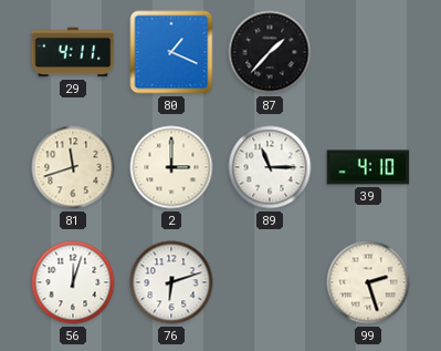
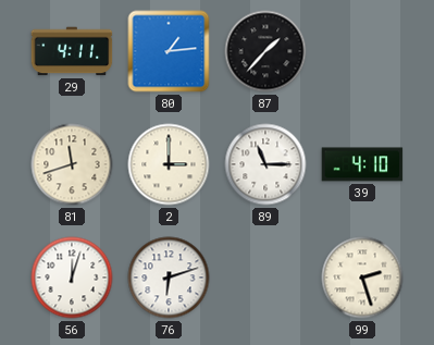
80: 1:19 -> 1:14 (169, 51)
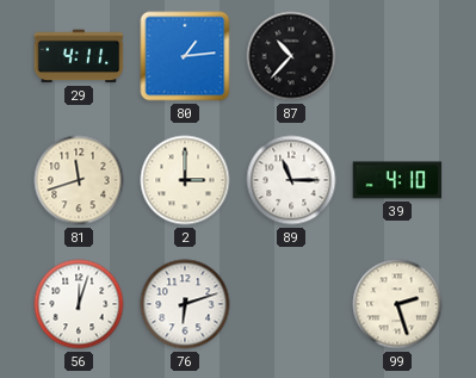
87: 1:37 -> 10:37 (291, 56)
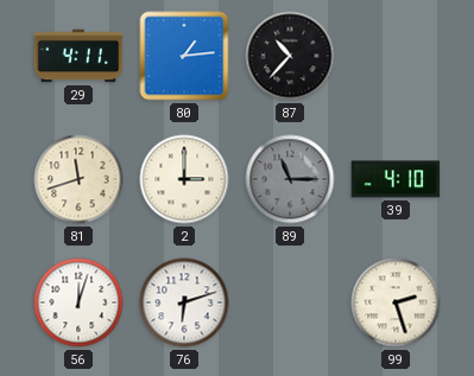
89 dial: white -> grey (290, 179)
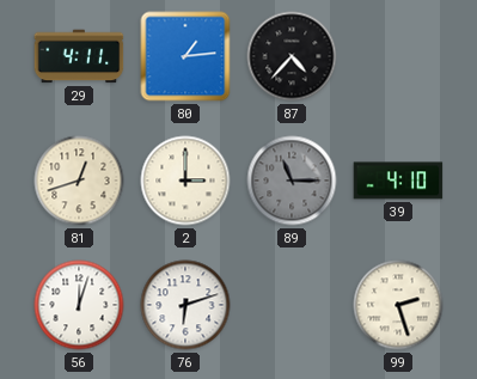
87: 10:37 -> 4:37 (292, 56)
81: 11:42 -> 12:42 (79, 181)
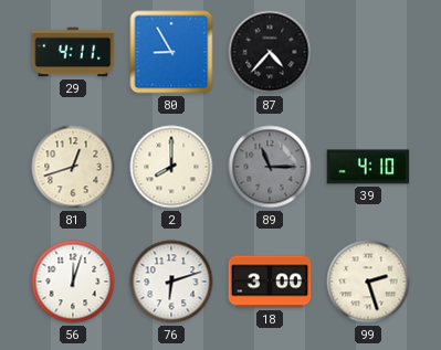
80: 1:14 -> 8:55 (171, 52)
2: 3:00 -> 8:00 (171, 167)
18: none -> 3:00 (270, 282)
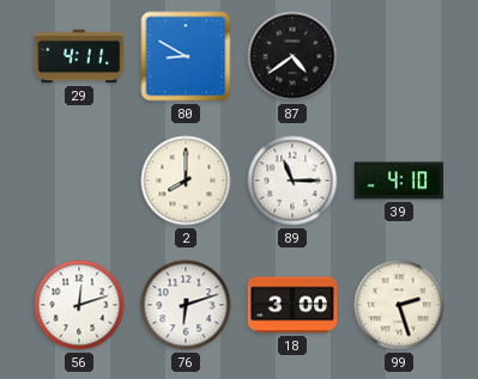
80: 8:55 -> 8:50 (186, 56)
87: 4:37 -> 4:39 (292, 56)
81: 12:42 -> none (73, 167)
89 dial: grey -> white (292, 181)
56: 12:03 -> 12:12 (79, 305)
